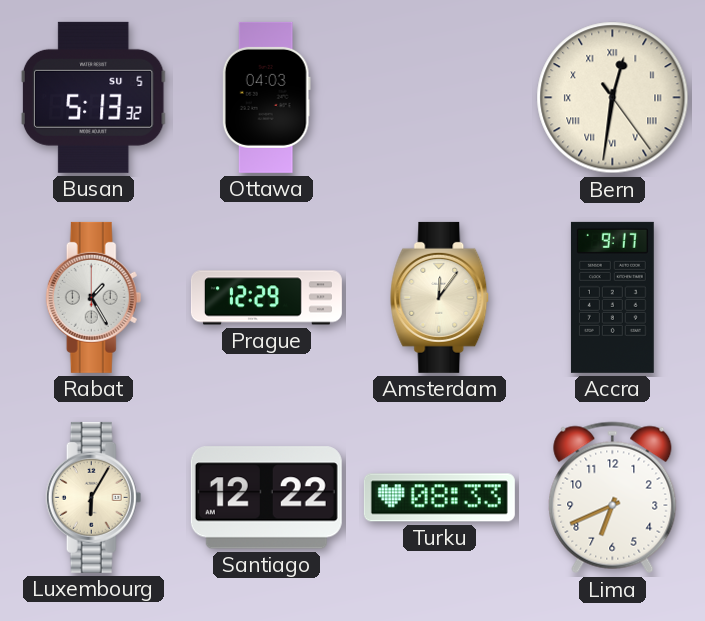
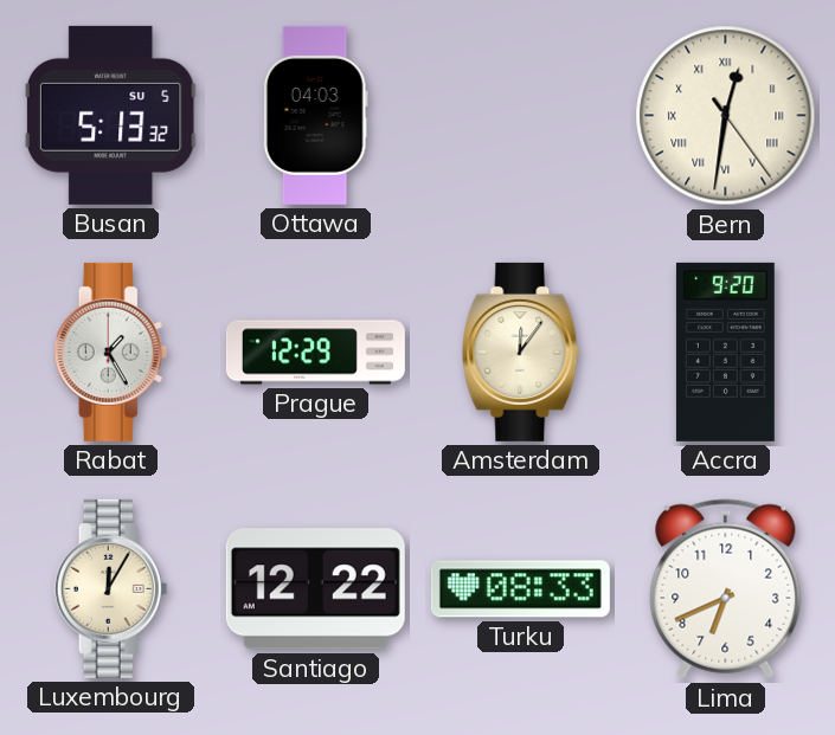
Accra: 9:17 -> 9:20 (725, 352)
Luxembourg: 6:05 -> 12:05 (111, 588)
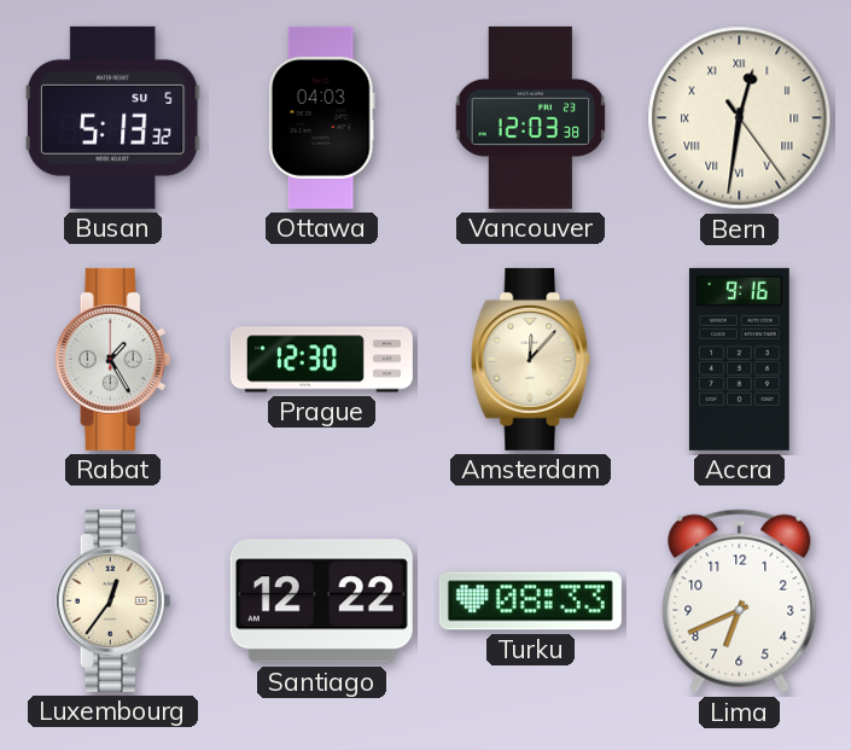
Vancouver: none -> 12:03 (531, 117)
Prague: 12:29 -> 12:30 (321, 360)
Amsterdam: 12:06 -> 12:07 (531, 359)
Accra: 9:20 -> 9:16 (739, 359)
Luxembourg: 12:05 -> 12:36 (113, 600)
